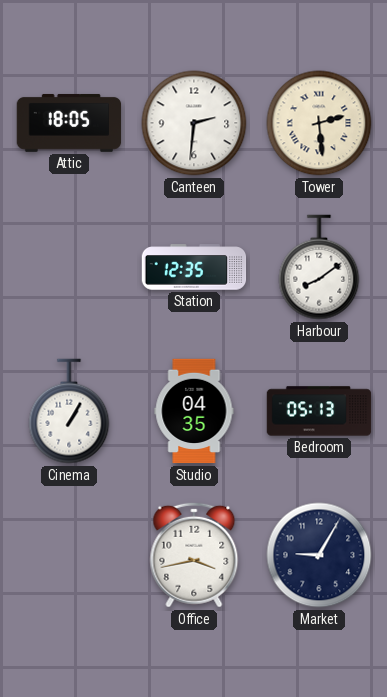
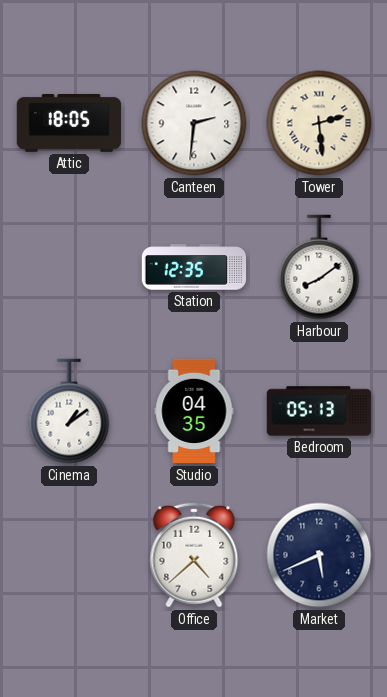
Cinema: 1:05 -> 1:09 (69, 411)
Office: 3:43 -> 4:38 (194, 555)
Market: 9:05 -> 5:41 (319, 555)
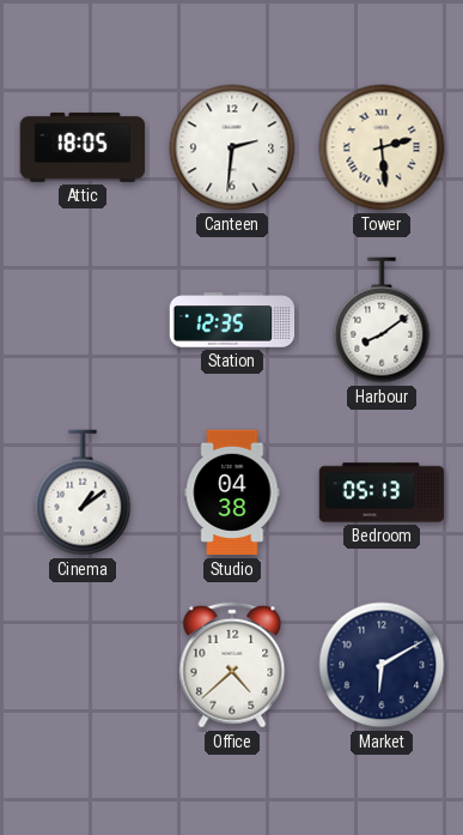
Studio: 04:35 -> 04:38 (232, 492)
Market: 5:41 -> 6:10 (382, 665)
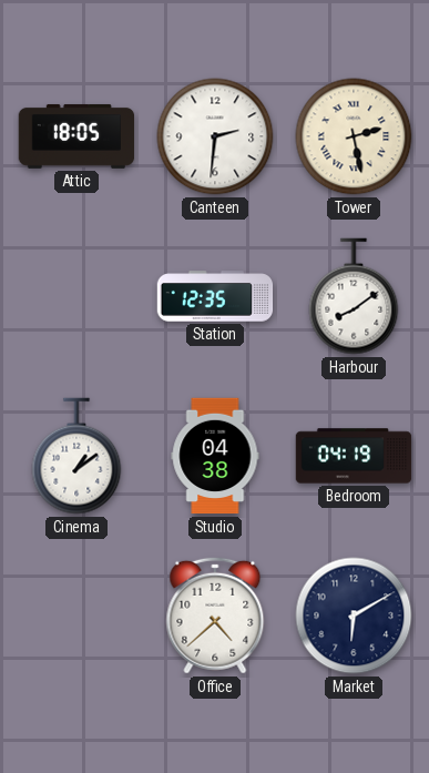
Tower: 2:29 -> 2:28 (354, 136)
Bedroom: 05:13 -> 04:19 (354, 456)
